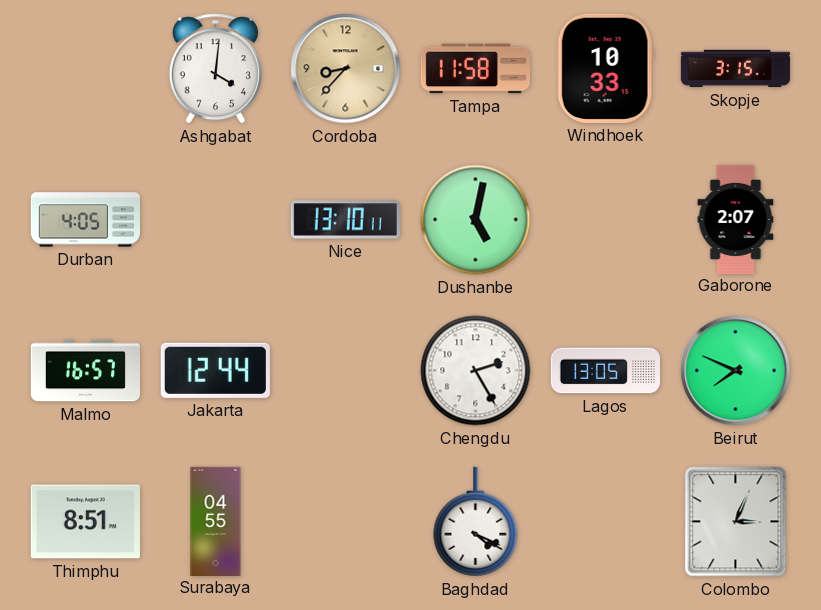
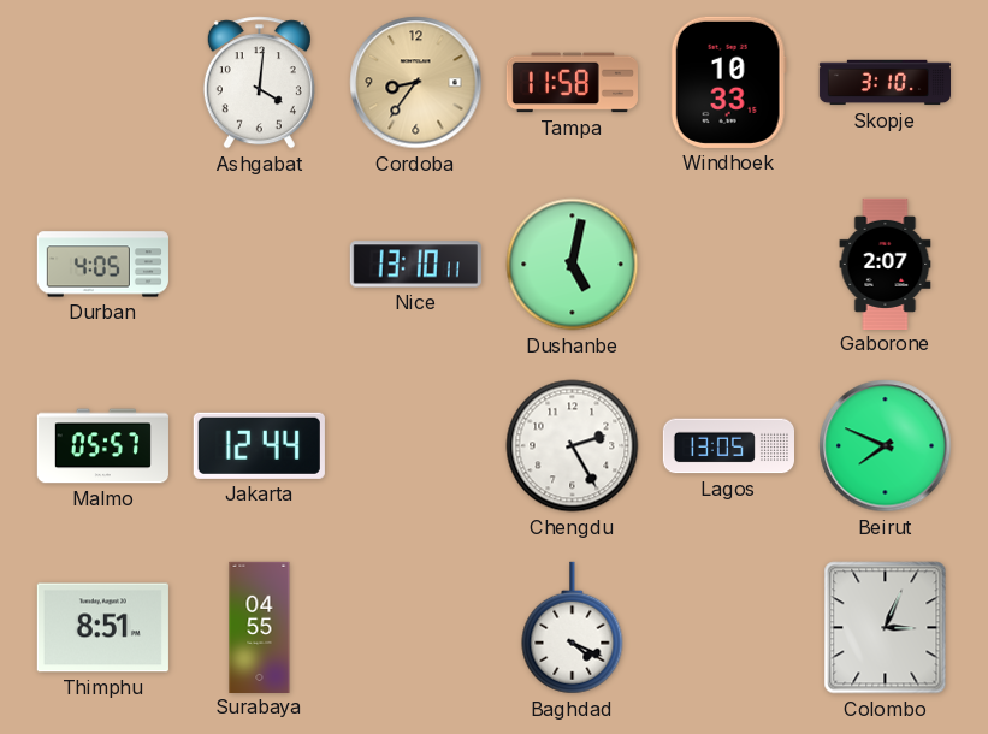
Cordoba: 8:37 -> 8:36 (416, 83)
Skopje: 3:15 -> 3:10 (885, 83)
Malmo: 16:57 -> 05:57 (102, 446)
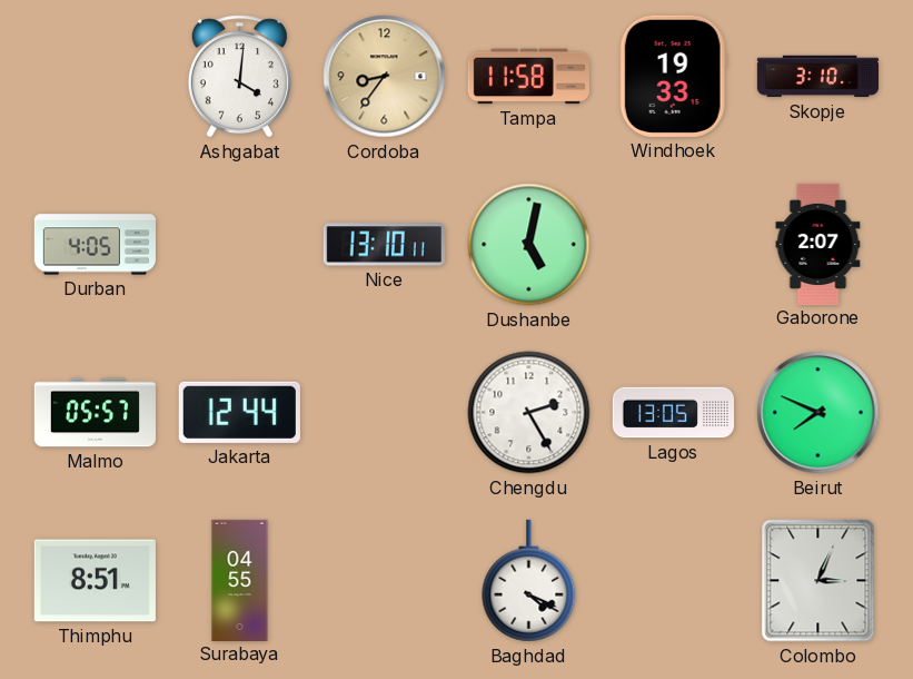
Windhoek: 10:33 -> 19:33 (673, 76)
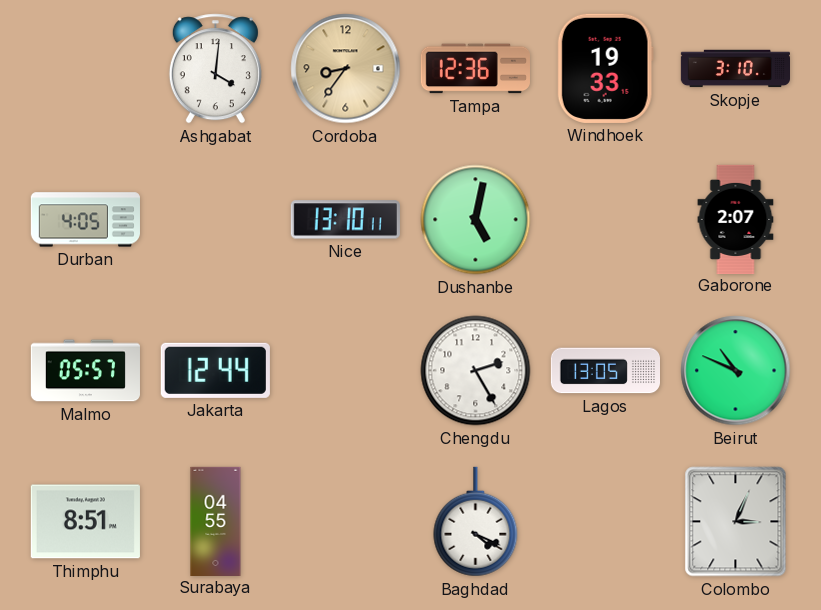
Tampa: 11:58 -> 12:36 (475, 69)
Beirut: 7:49 -> 10:49 (736, 371)
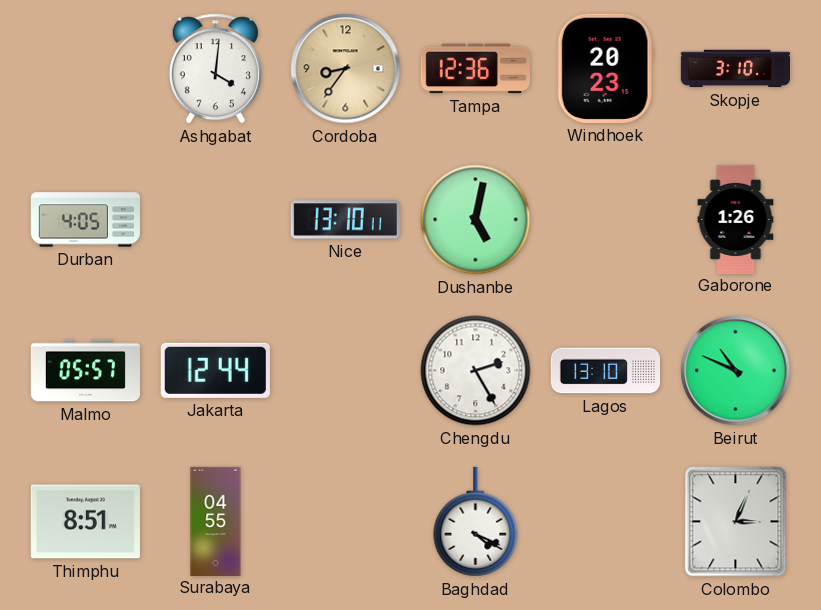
Windhoek: 19:33 -> 20:23 (605, 68)
Gaborone: 2:07 -> 1:26 (736, 219)
Lagos: 13:05 -> 13:10 (605, 371)
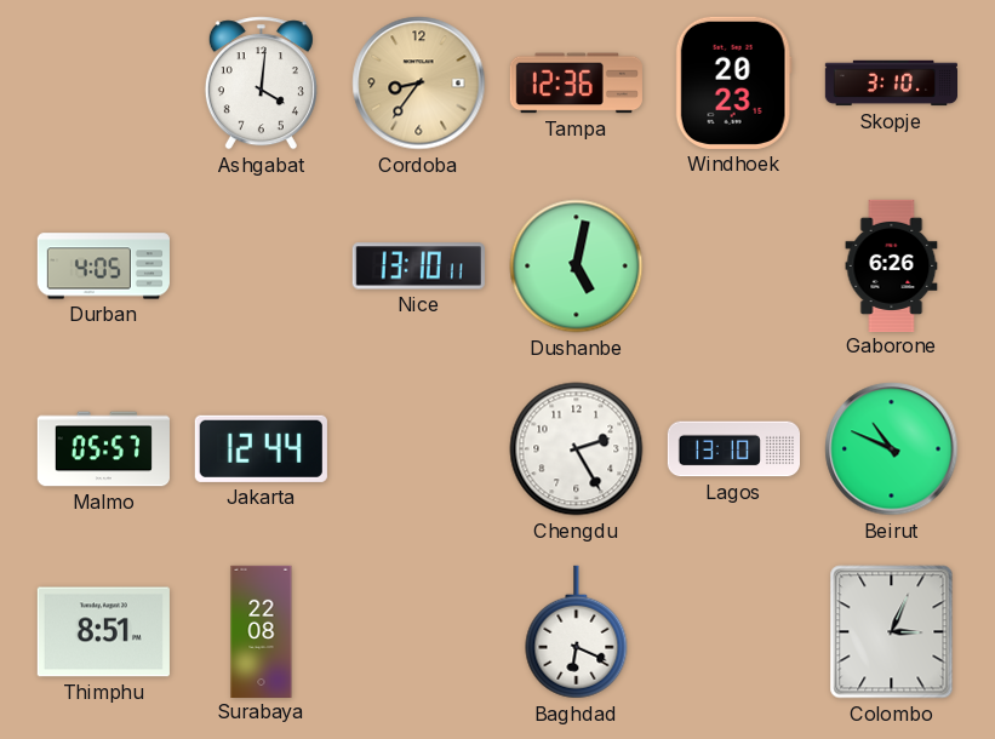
Gaborone: 1:26 -> 6:26 (892, 265)
Surabaya: 04:55 -> 22:08 (262, 631)
Baghdad: 4:19 -> 6:19 (577, 632)
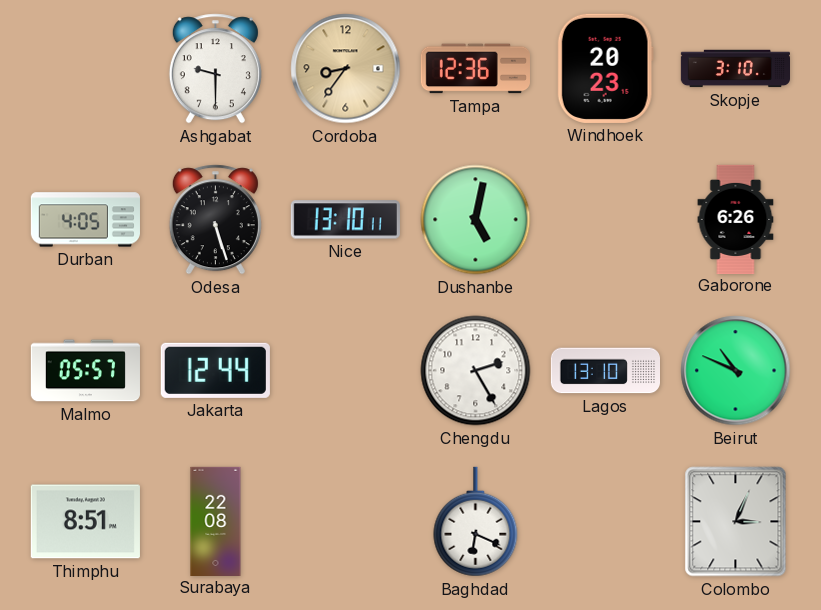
Ashgabat: 4:01 -> 9:30 (215, 69)
Odesa: none -> 5:27 (215, 220)
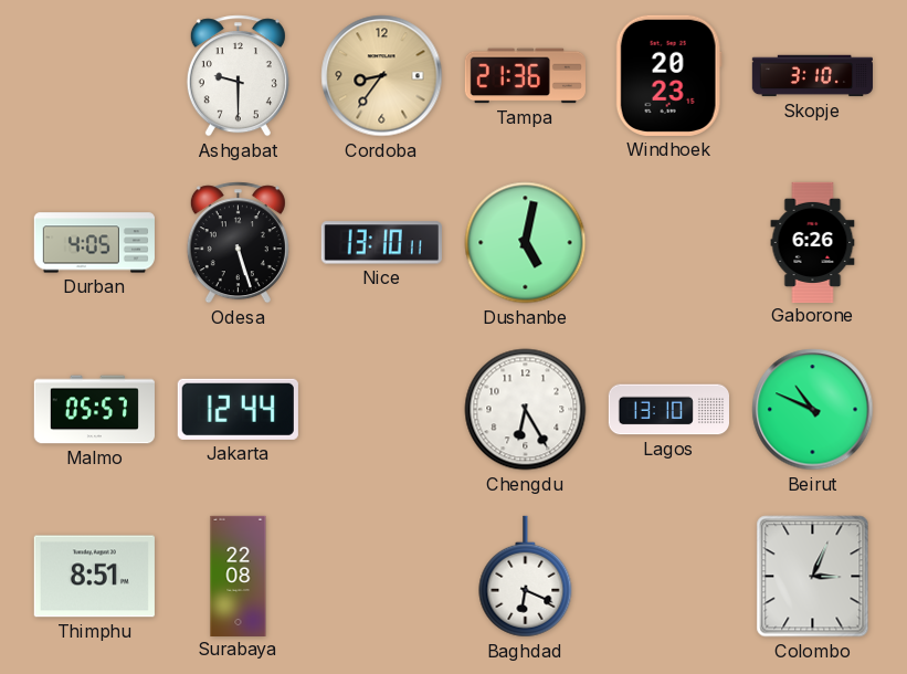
Tampa: 12:36 -> 21:36 (525, 76)
Chengdu: 2:25 -> 6:25 (526, 410)
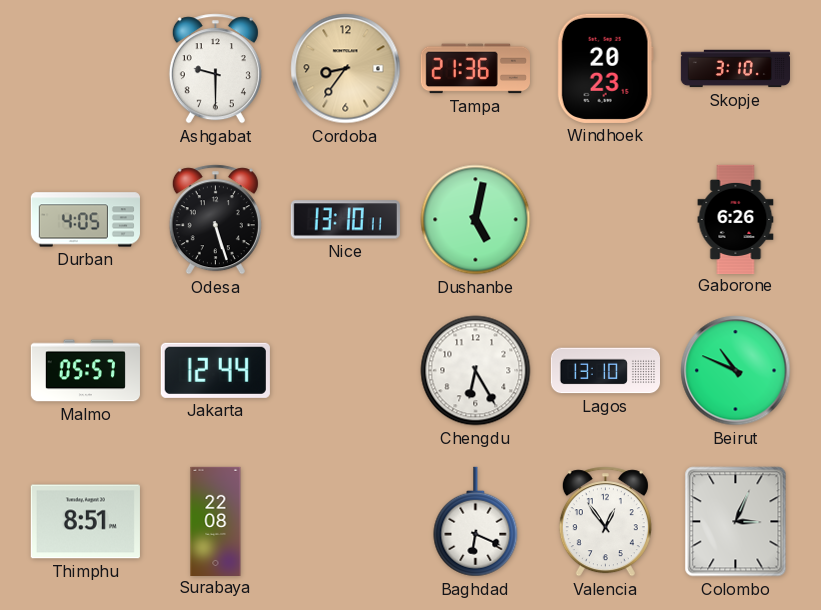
Valencia: none -> 12:54 (605, 522)
